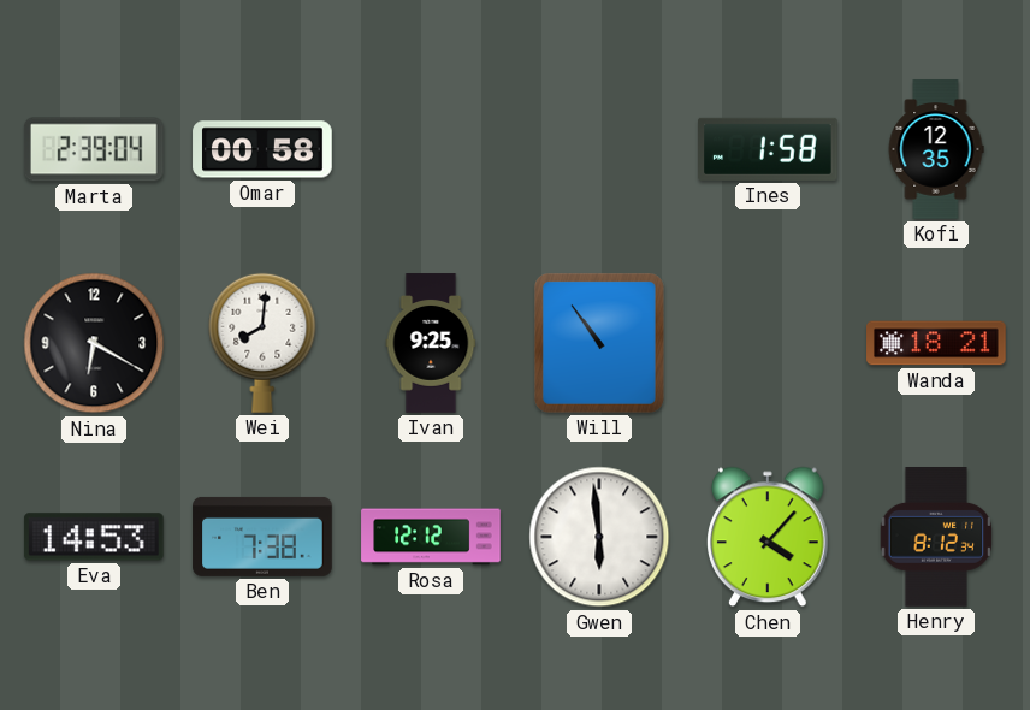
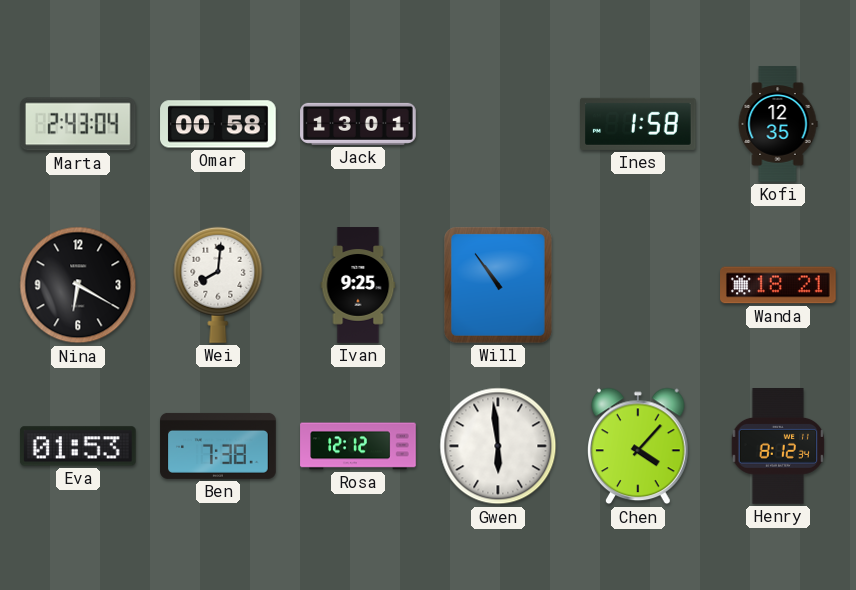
Marta: 2:39 -> 2:43 (78, 124)
Jack: none -> 13:01 (358, 124)
Eva: 14:53 -> 01:53 (78, 446)
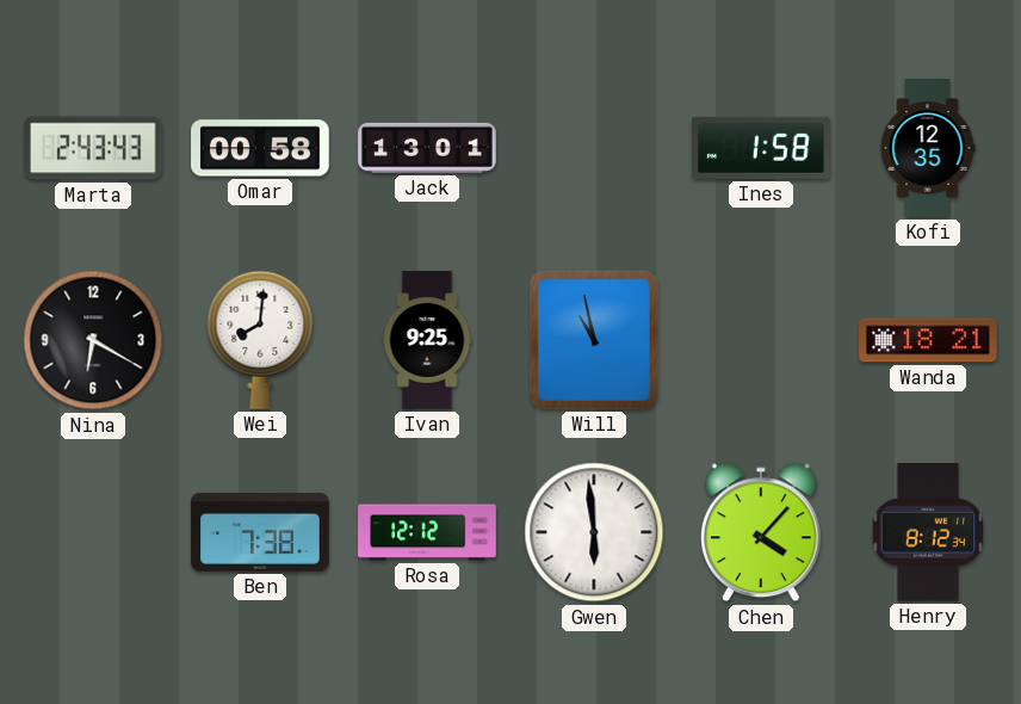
Marta: 2:43:04 -> 2:43:43 (93, 148)
Will: 10:54 -> 10:58 (594, 340)
Eva: 01:53 -> none (78, 446)
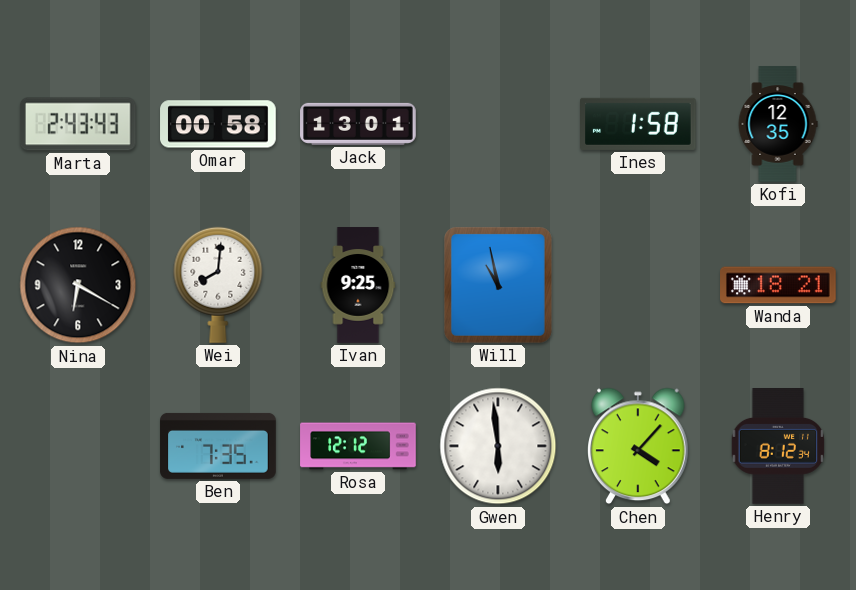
Ben: 7:38 -> 7:35 (218, 446)
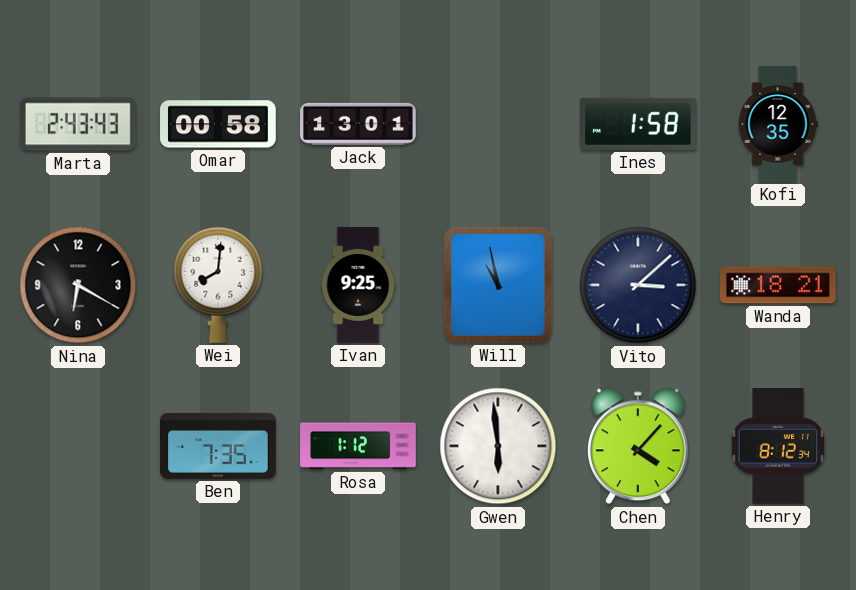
Vito: none -> 3:08 (638, 285)
Rosa: 12:12 -> 1:12 (358, 446)
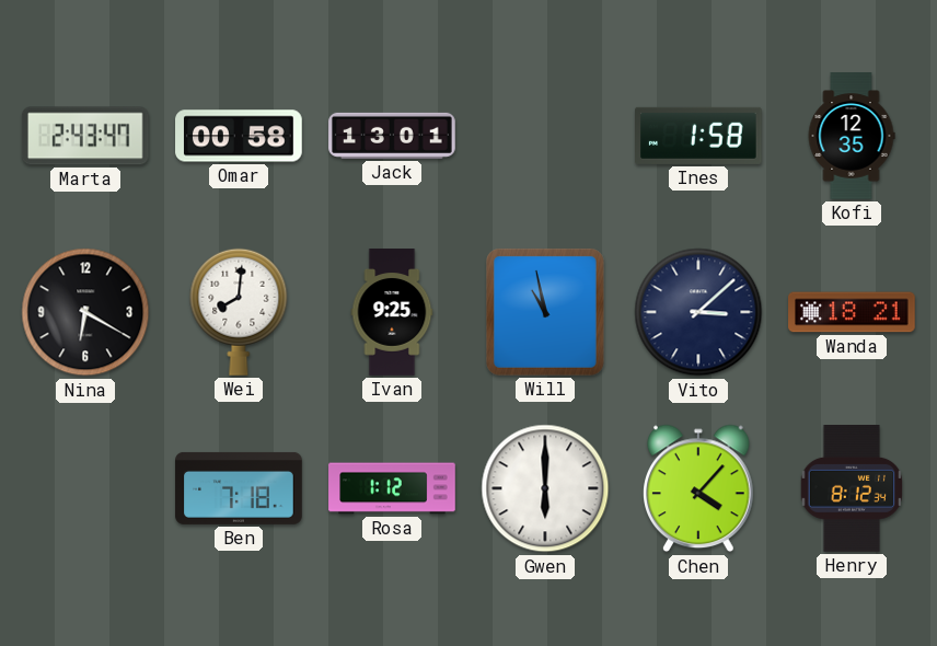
Marta: 2:43:43 -> 2:43:47 (85, 136)
Ben: 7:35 -> 7:18 (239, 488)
Gwen: 5:59 -> 6:00 (545, 488)
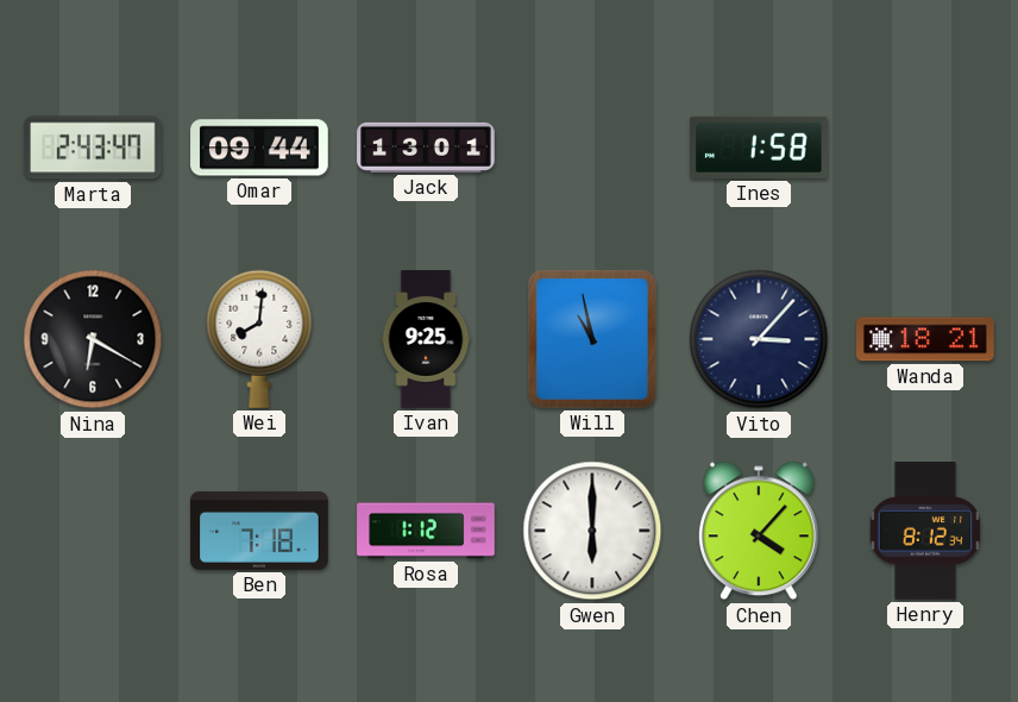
Omar: 00:58 -> 09:44 (259, 148)
Kofi: 12:35 -> none (852, 136)
Vito: 3:08 -> 3:07 (759, 339)
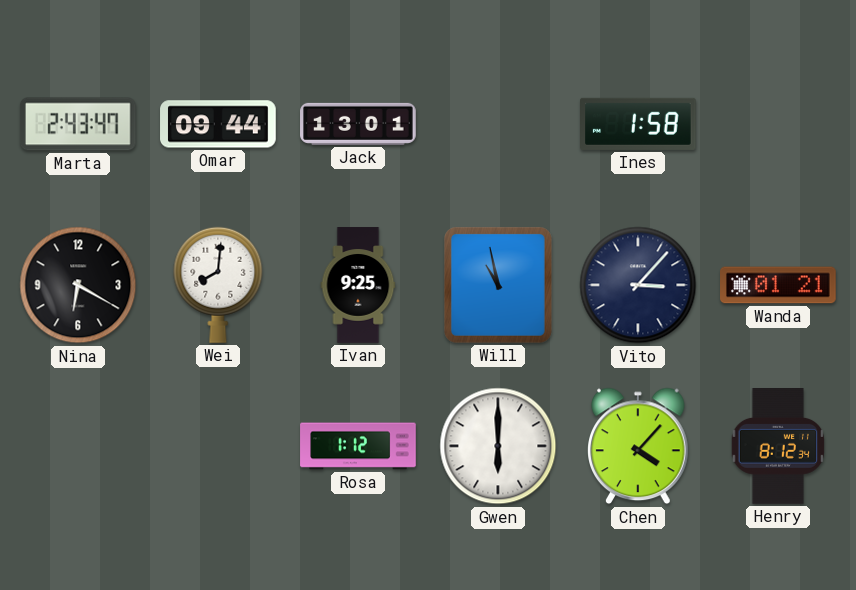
Wanda: 18:21 -> 01:21 (778, 285)
Ben: 7:18 -> none (259, 531)
